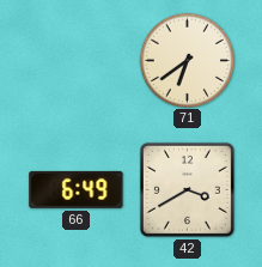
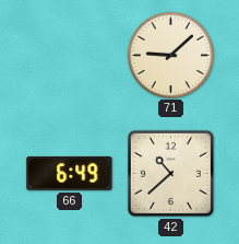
71: 6:39 -> 9:08 (170, 55)
42: 3:40 -> 10:38 (170, 173)
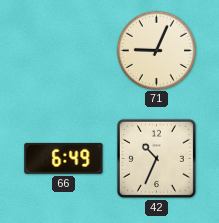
71: 9:08 -> 9:04 (156, 50)
42: 10:38 -> 10:34 (156, 158)
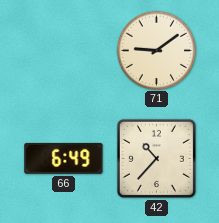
71: 9:04 -> 9:09 (156, 50)
42: 10:34 -> 10:37 (156, 158)
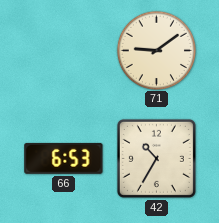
66: 6:49 -> 6:53 (64, 158)
42: 10:37 -> 10:35 (156, 158)
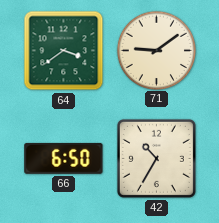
64: none -> 3:39 (64, 51)
66: 6:53 -> 6:50 (64, 158)
